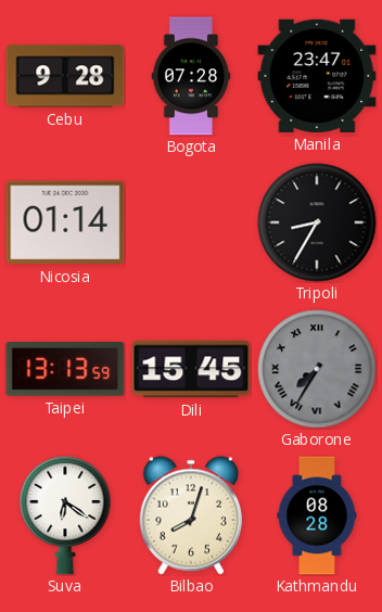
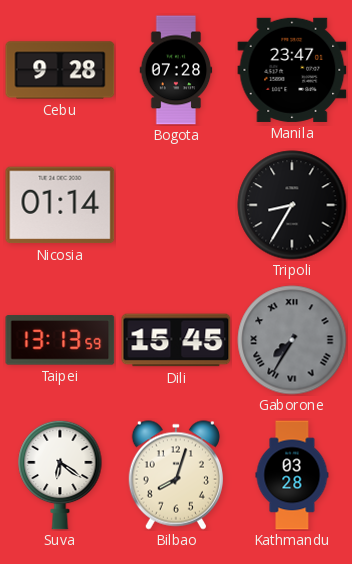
Kathmandu: 08:28 -> 03:28 (292, 475)
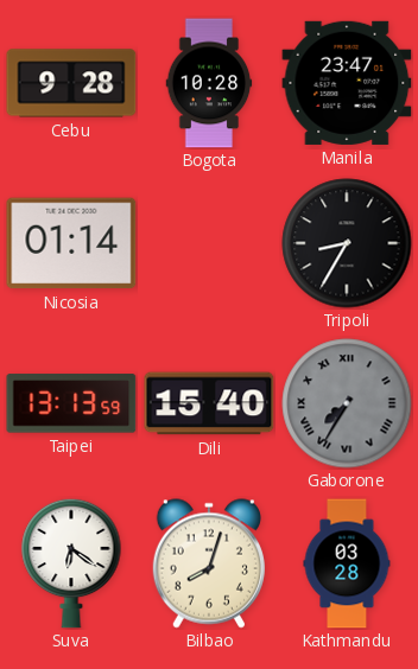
Bogota: 07:28 -> 10:28 (209, 83)
Dili: 15:45 -> 15:40 (209, 403)
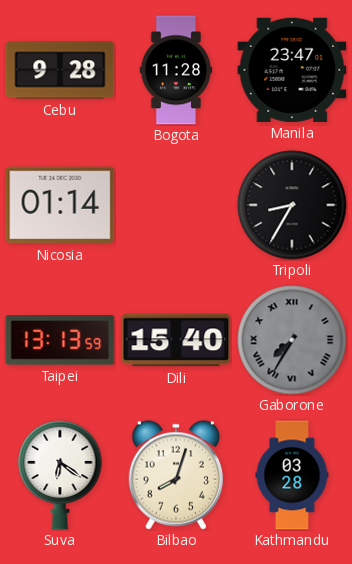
Bogota: 10:28 -> 11:28 (176, 70)
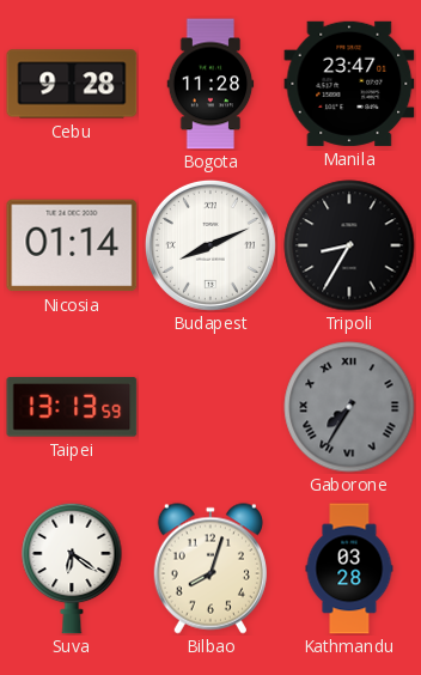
Budapest: none -> 8:11 (210, 245)
Dili: 15:40 -> none (176, 340)
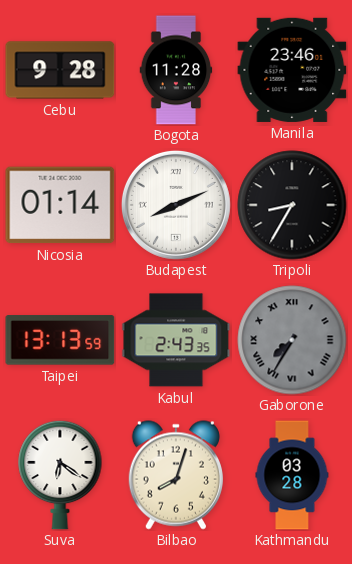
Manila: 23:47 -> 23:46 (292, 70)
Kabul: none -> 2:43 (176, 340)
